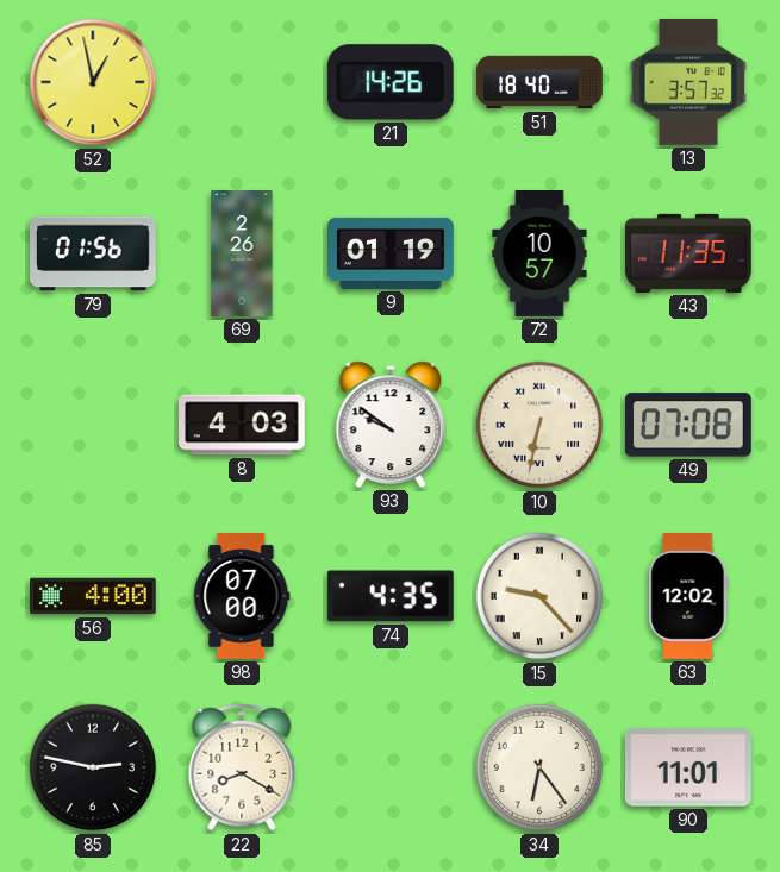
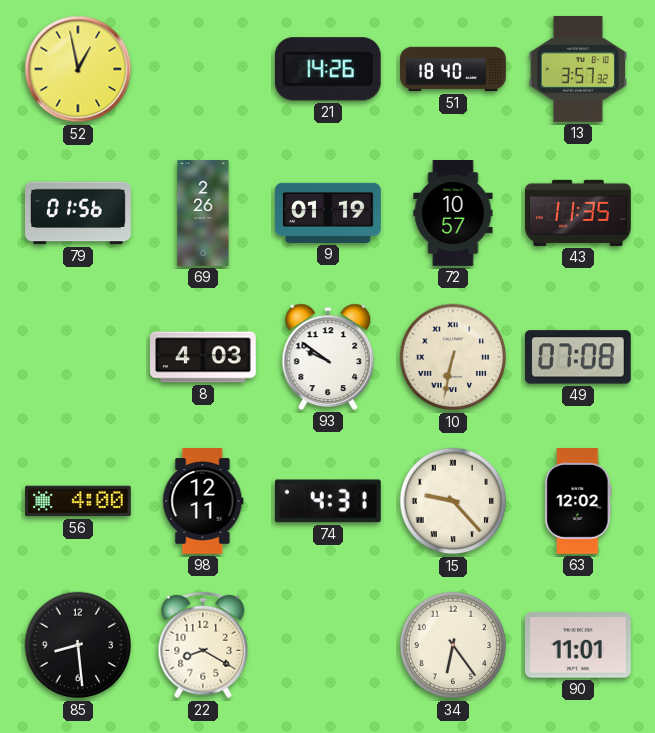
98: 07:00 -> 12:11 (203, 502)
74: 4:35 -> 4:31 (328, 501)
85: 2:47 -> 8:29 (78, 645)
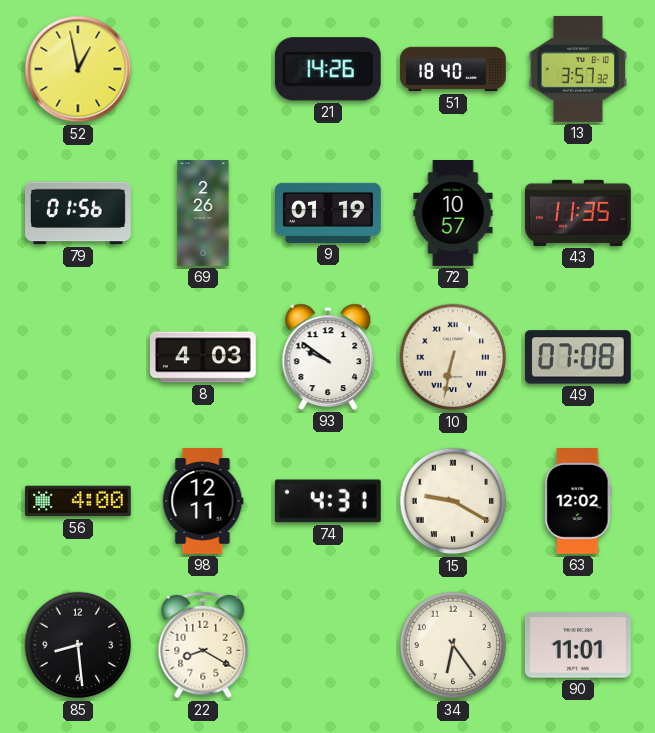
15: 9:23 -> 9:20 (453, 501)
